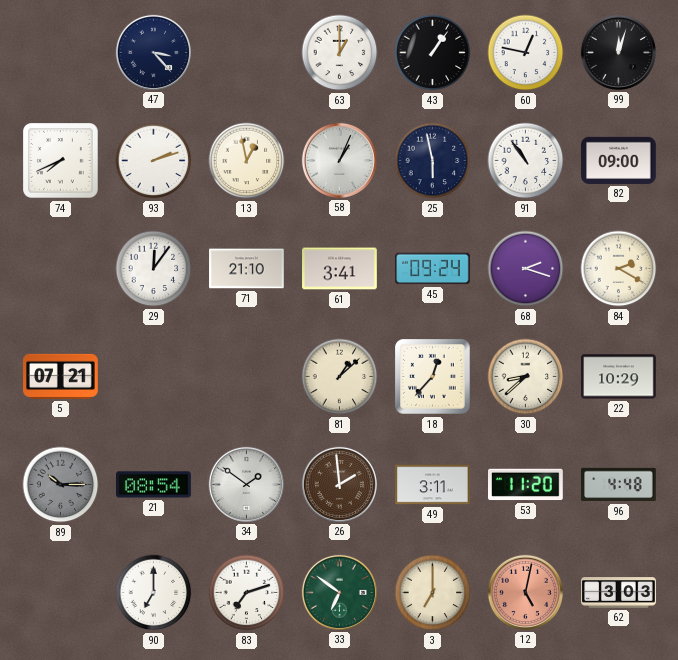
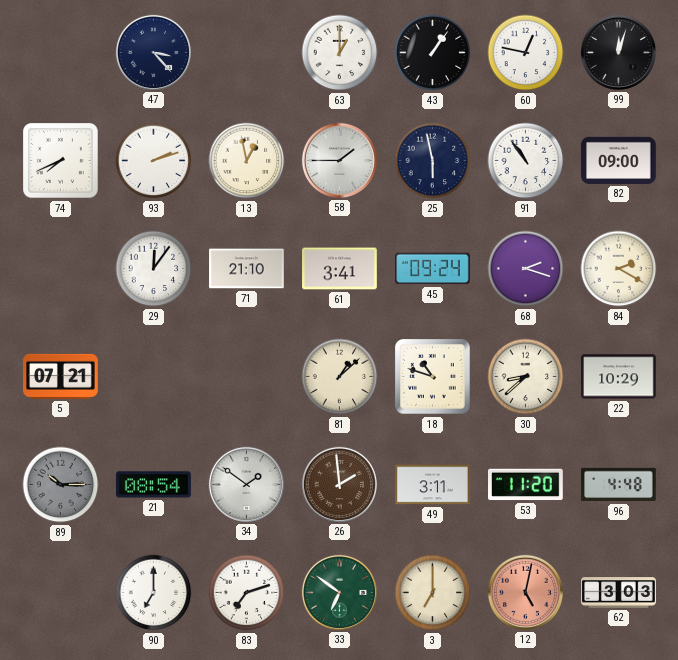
58: 1:04 -> 1:45 (339, 160)
18: 12:37 -> 10:48 (433, 377)
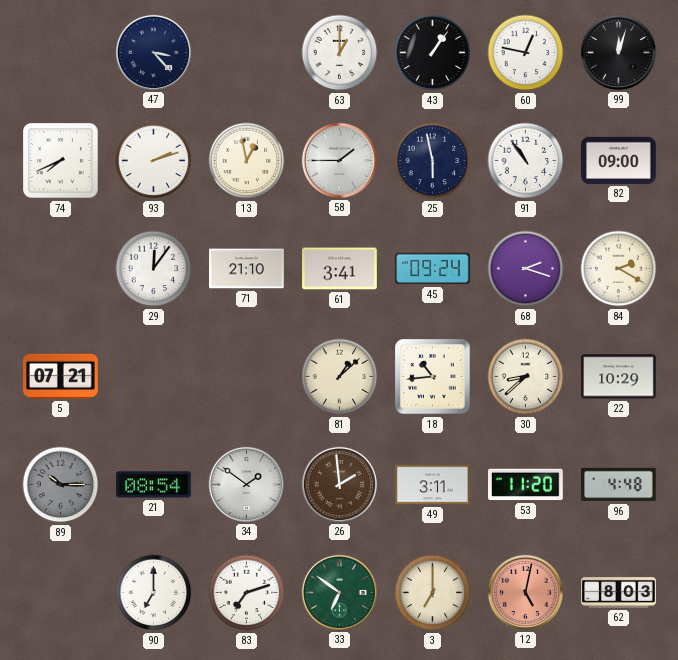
18: 10:48 -> 10:44 (433, 377)
62: 3:03 -> 8:03 (619, 593)
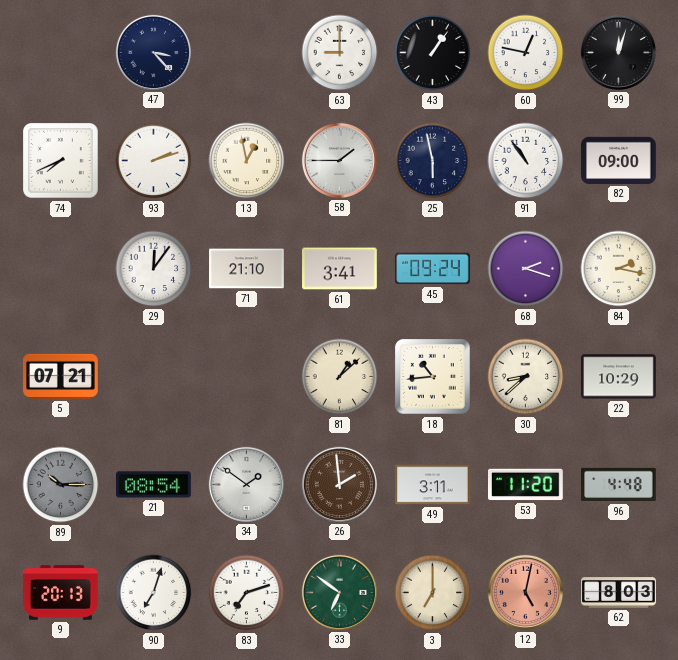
63: 1:00 -> 9:00 (340, 53)
84: 2:20 -> 2:17 (619, 269)
9: none -> 20:13 (61, 593)
90: 7:00 -> 7:03 (154, 593)
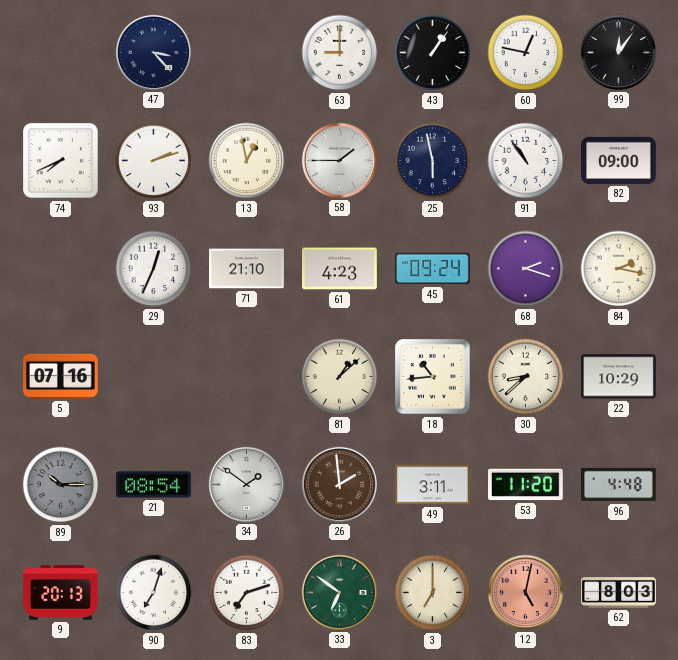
99: 12:03 -> 12:06 (618, 52)
29: 12:06 -> 12:34 (154, 269)
61: 3:41 -> 4:23 (340, 269)
5: 07:21 -> 07:16 (61, 376)
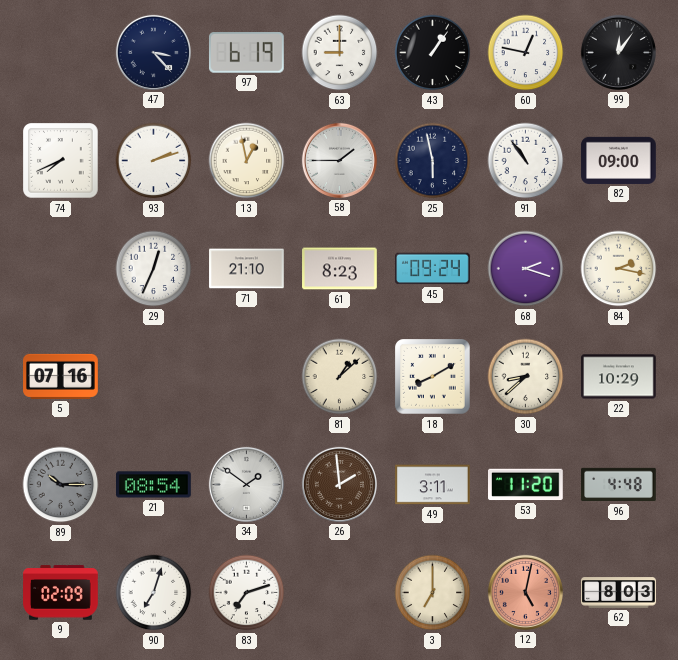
97: none -> 6:19 (246, 53)
61: 4:23 -> 8:23 (340, 269)
18: 10:44 -> 8:10 (433, 377)
9: 20:13 -> 02:09 (61, 593)
33: 6:51 -> none (339, 592)
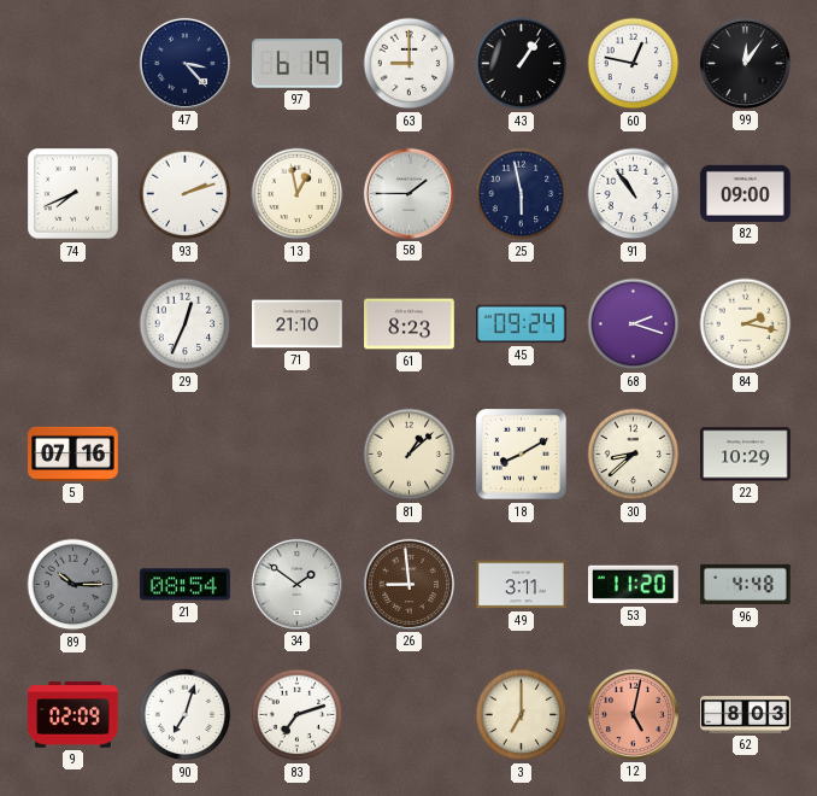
26: 1:59 -> 8:59 (408, 584)
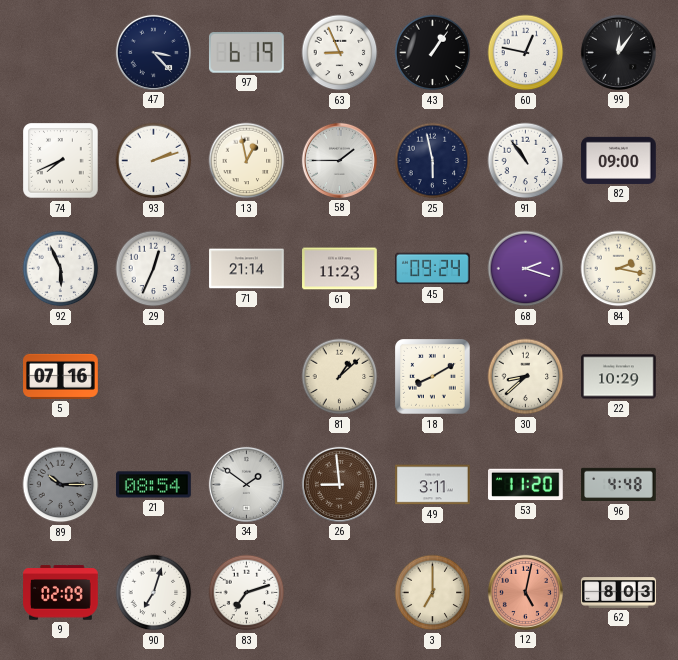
63: 9:00 -> 8:56 (340, 53)
92: none -> 5:56 (61, 269)
71: 21:10 -> 21:14 (247, 269)
61: 8:23 -> 11:23 (340, 269)
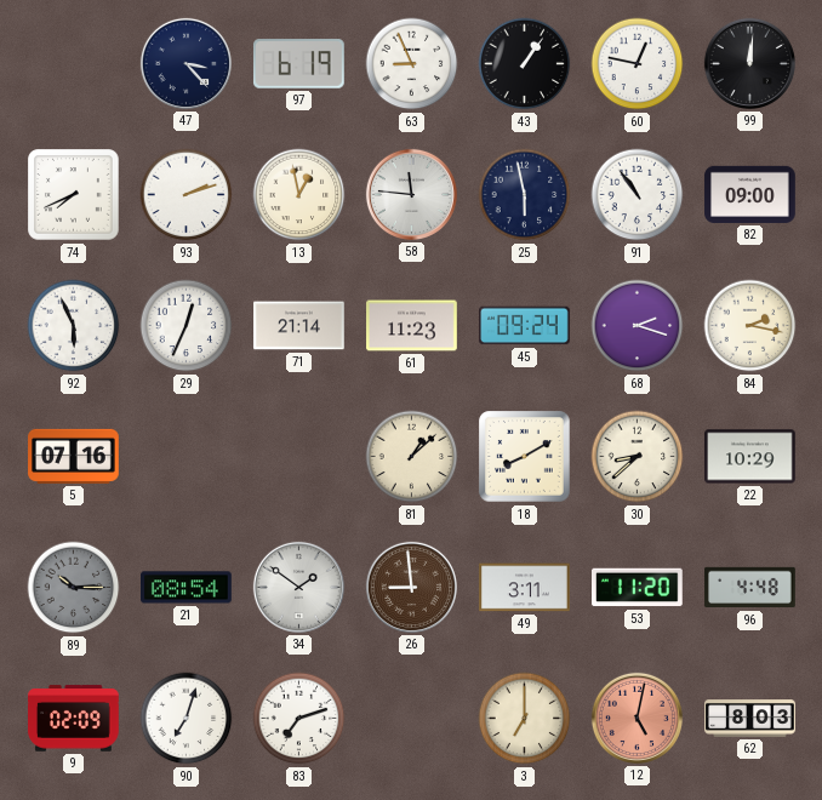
99: 12:06 -> 12:01 (749, 63)
58: 1:45 -> 11:46 (411, 194)
